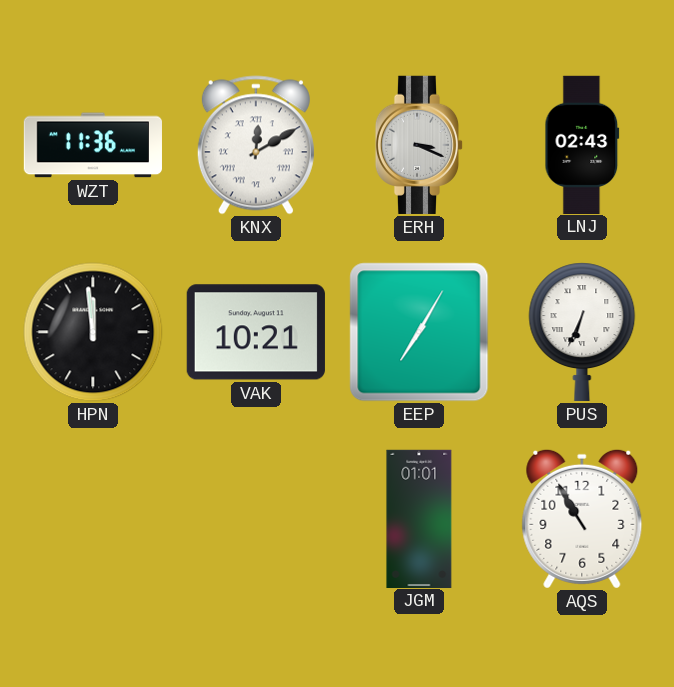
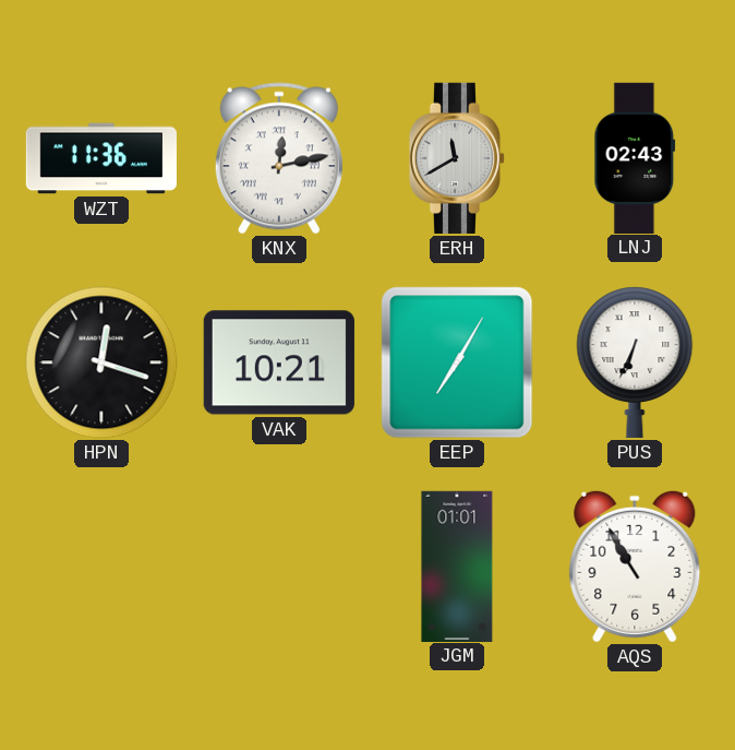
KNX: 12:10 -> 12:13 (279, 158)
ERH: 3:19 -> 11:40 (457, 158)
HPN: 11:59 -> 12:18 (101, 362)
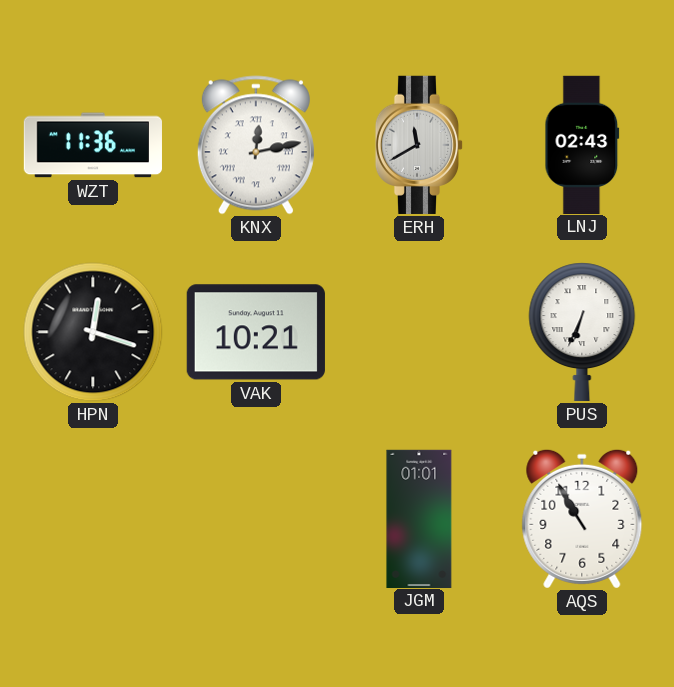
EEP: 7:05 -> none (457, 362)
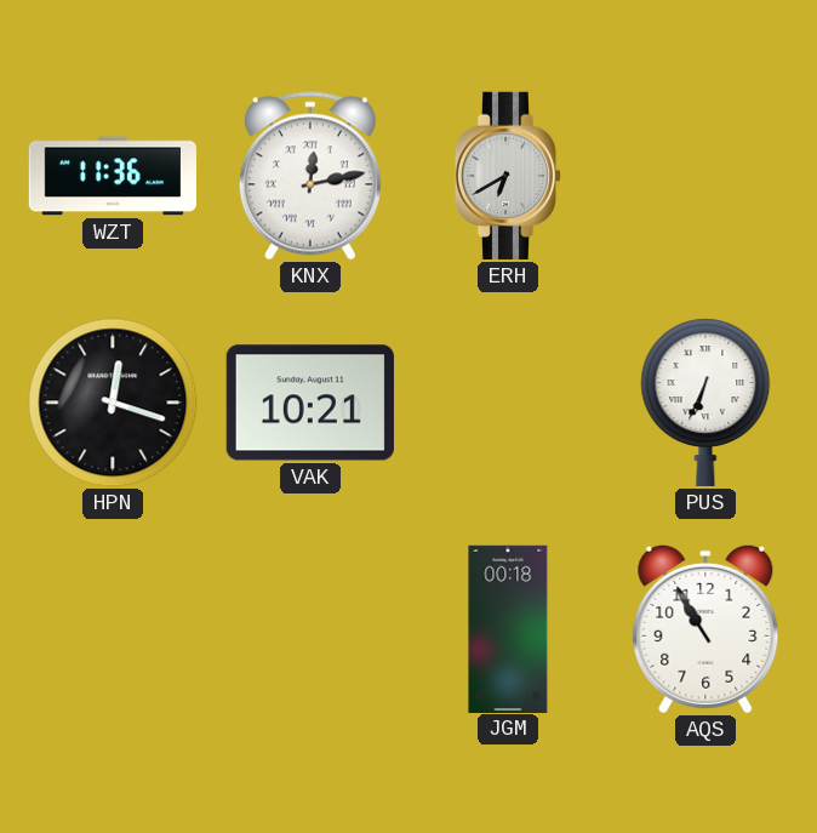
ERH: 11:40 -> 6:40 (508, 176)
LNJ: 02:43 -> none (582, 144)
JGM: 01:01 -> 00:18 (508, 628)
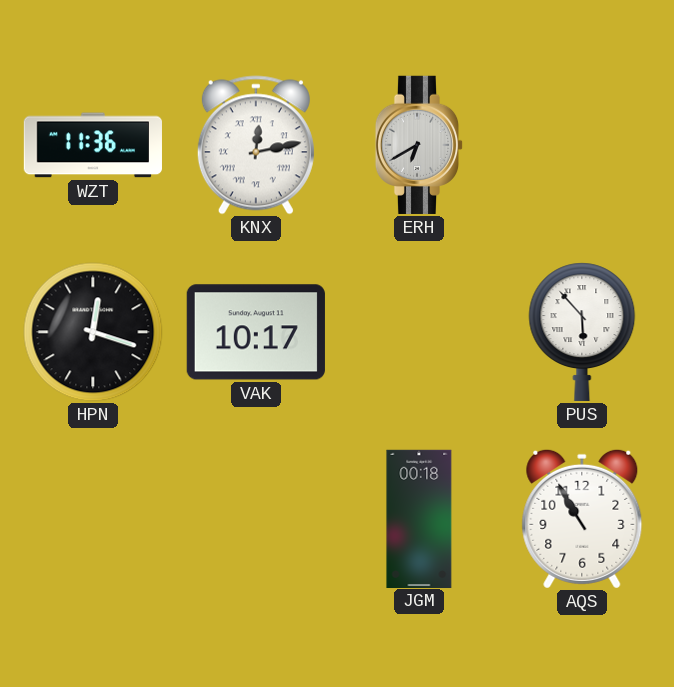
VAK: 10:21 -> 10:17 (256, 332)
PUS: 6:34 -> 5:53 (582, 332)
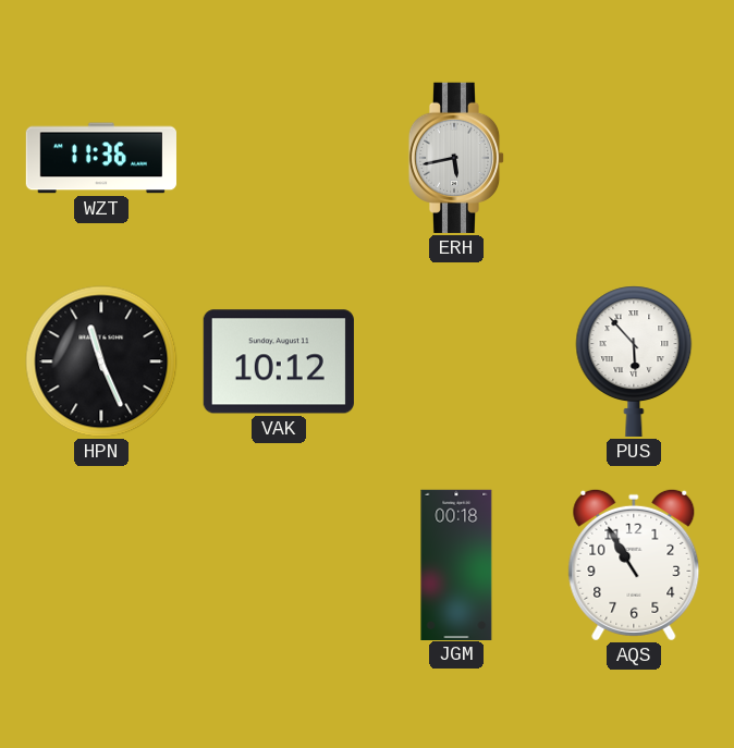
KNX: 12:13 -> none (256, 145)
ERH: 6:40 -> 5:43 (456, 158)
HPN: 12:18 -> 11:26 (101, 361)
VAK: 10:17 -> 10:12 (279, 361)
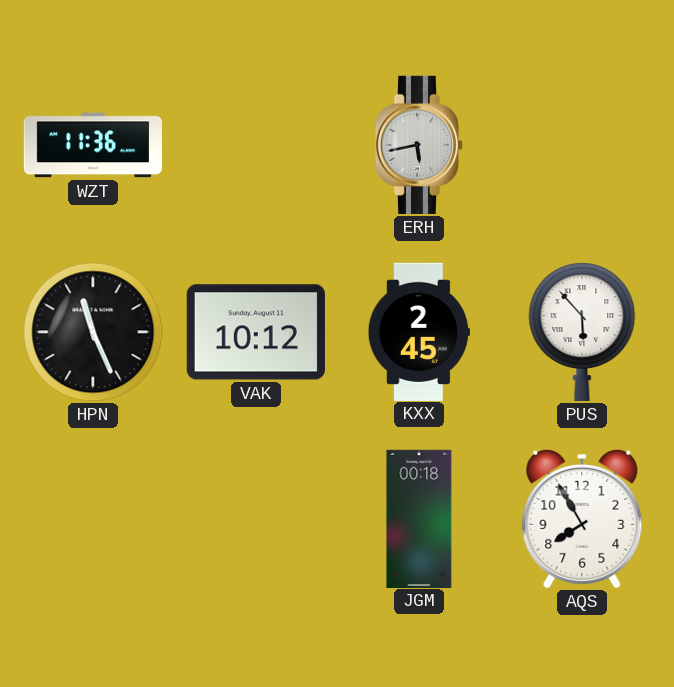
KXX: none -> 2:45 (419, 331)
AQS: 10:55 -> 7:55 (582, 519)
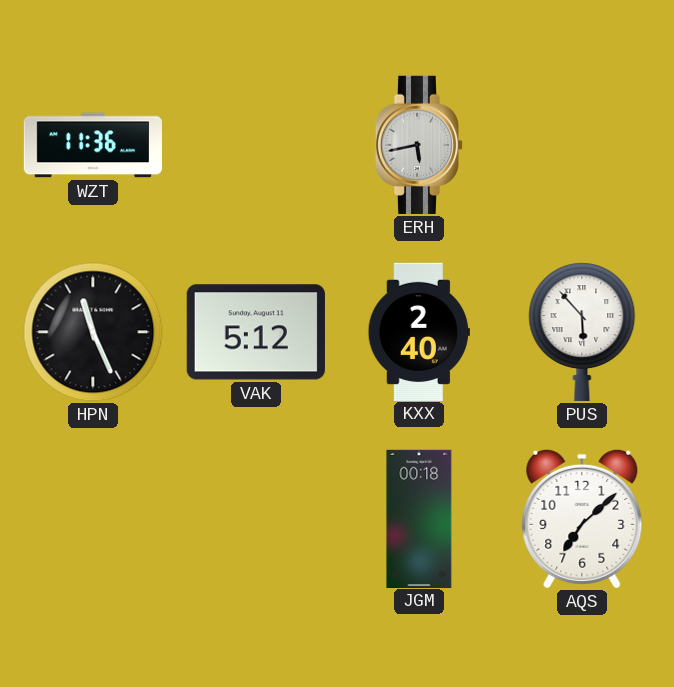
VAK: 10:12 -> 5:12 (256, 332)
KXX: 2:45 -> 2:40 (419, 331)
AQS: 7:55 -> 7:08 (582, 519)
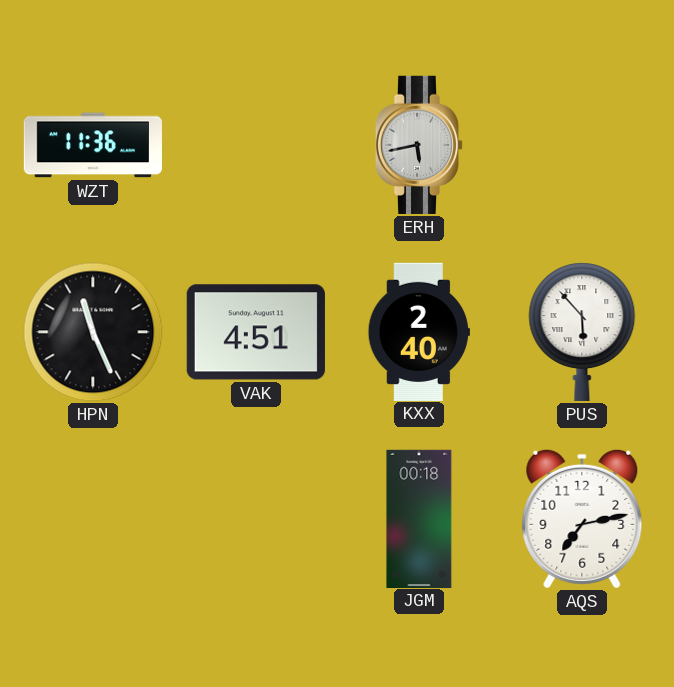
VAK: 5:12 -> 4:51 (256, 332)
AQS: 7:08 -> 7:13 (582, 519)
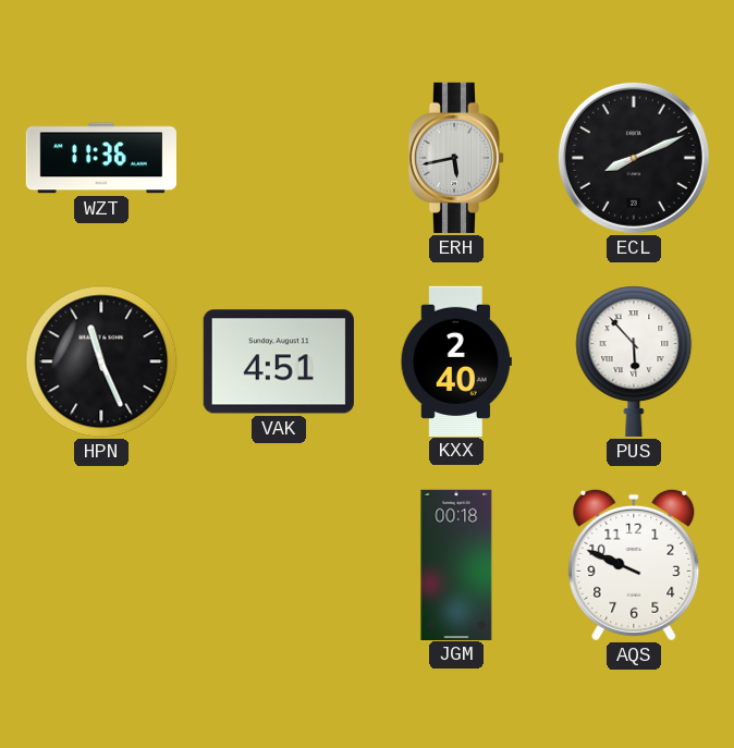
ECL: none -> 8:11 (634, 158)
AQS: 7:13 -> 9:49 (634, 565)
